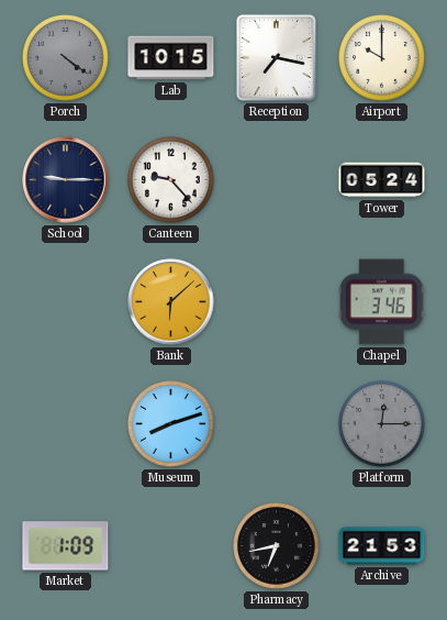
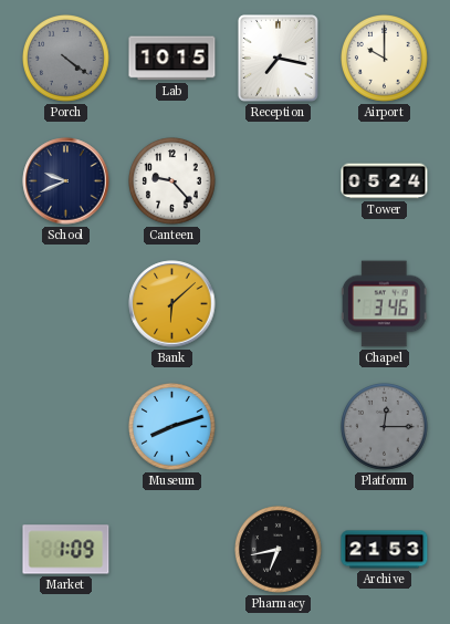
School: 9:15 -> 9:41 (66, 181)
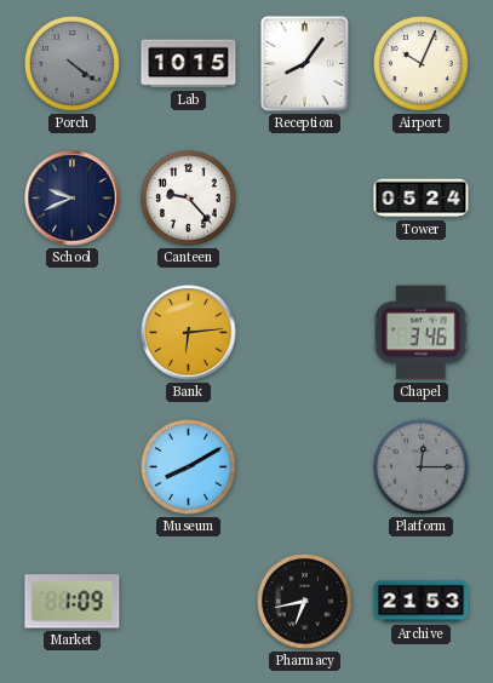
Reception: 7:17 -> 8:06 (304, 64)
Airport: 10:00 -> 10:04 (422, 64)
Bank: 6:08 -> 6:14 (189, 333)
Museum: 8:12 -> 8:10 (189, 467)
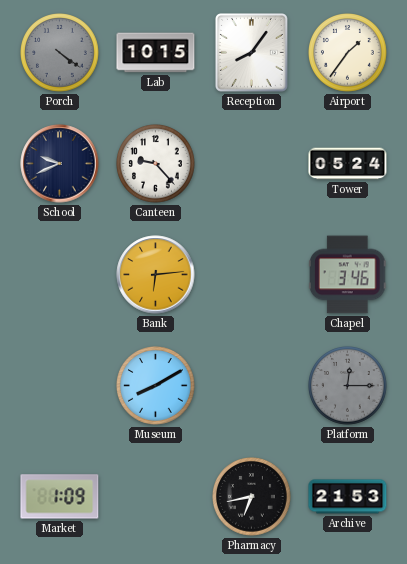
Airport: 10:04 -> 1:36 (348, 53)
